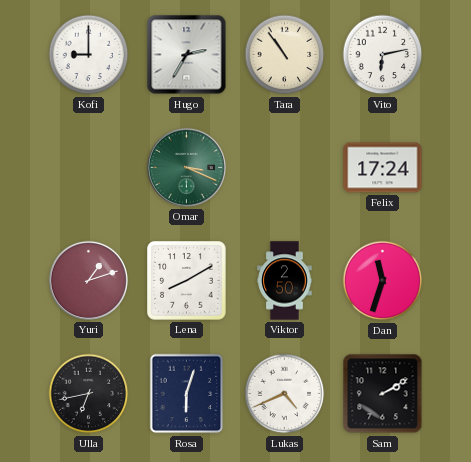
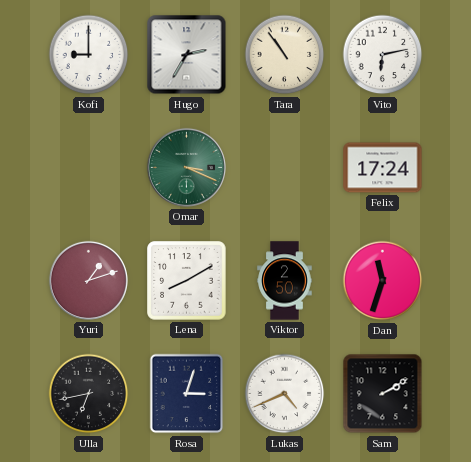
Rosa: 6:03 -> 3:03 (187, 394)
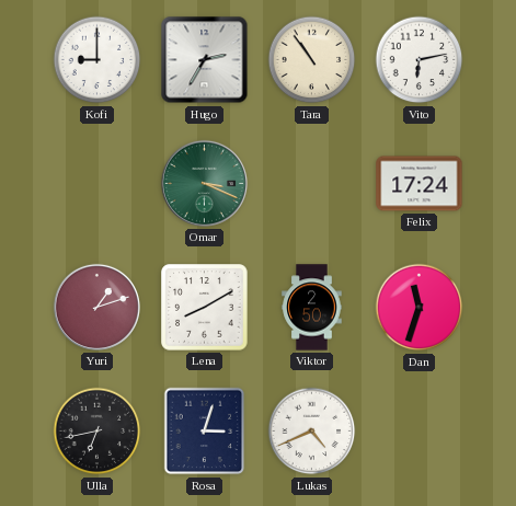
Sam: 2:10 -> none (383, 394)
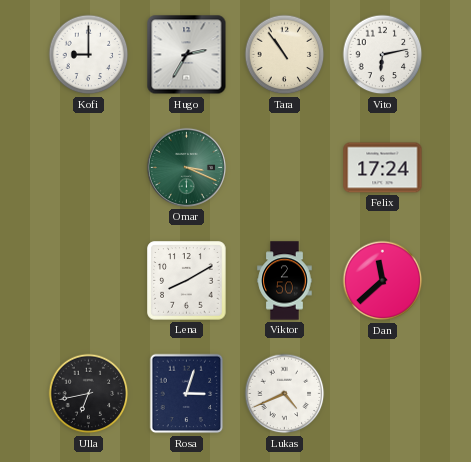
Yuri: 1:12 -> none (96, 307)
Dan: 11:33 -> 11:38 (383, 281)
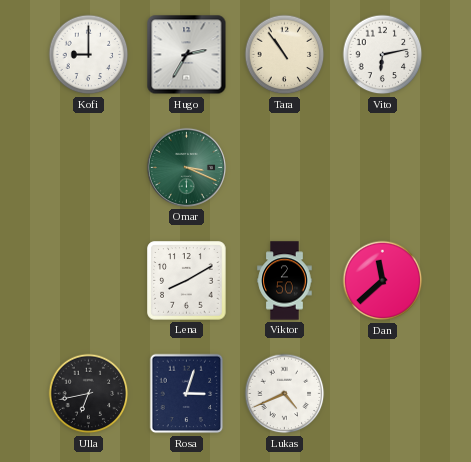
Felix: 17:24 -> none (383, 168)
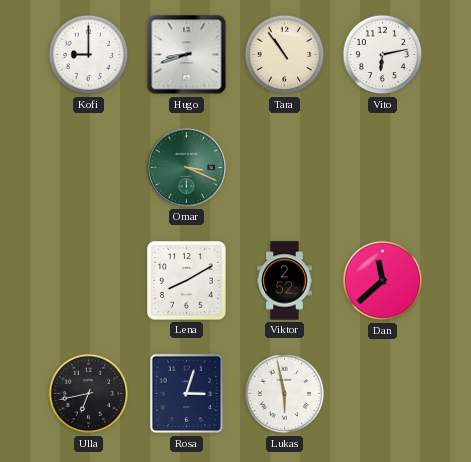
Hugo: 2:35 -> 8:42 (187, 55)
Viktor: 2:50 -> 2:52 (285, 281)
Lukas: 4:41 -> 5:58 (285, 394)
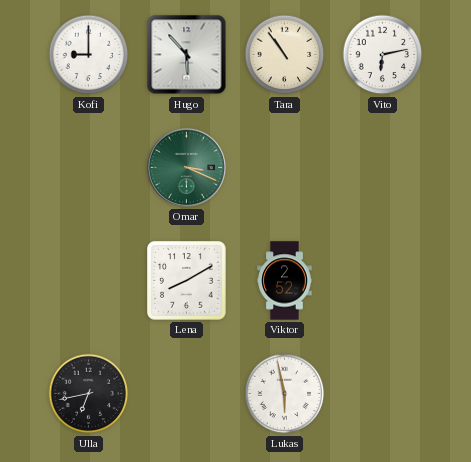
Hugo: 8:42 -> 5:53 (187, 55)
Dan: 11:38 -> none (383, 281)
Rosa: 3:03 -> none (187, 394)
